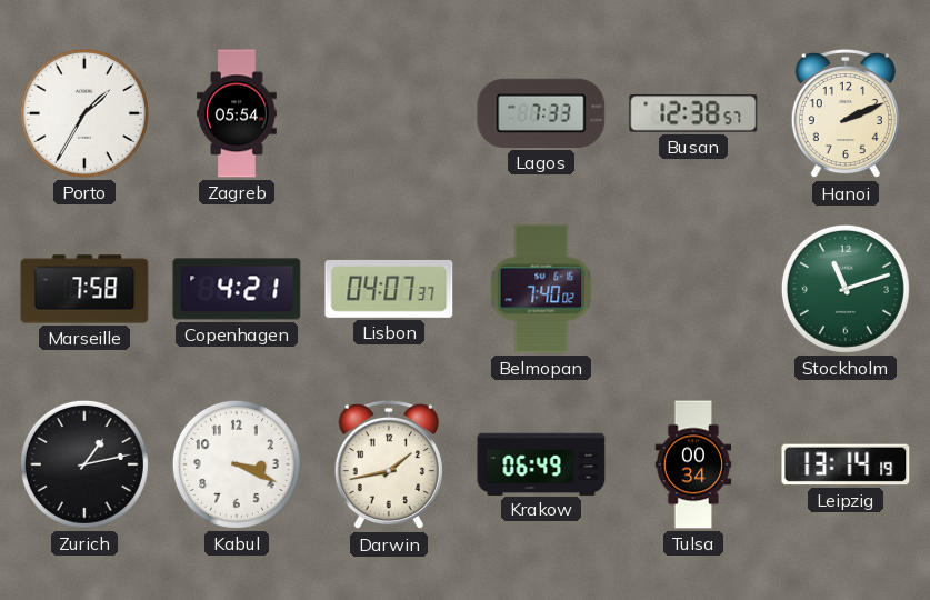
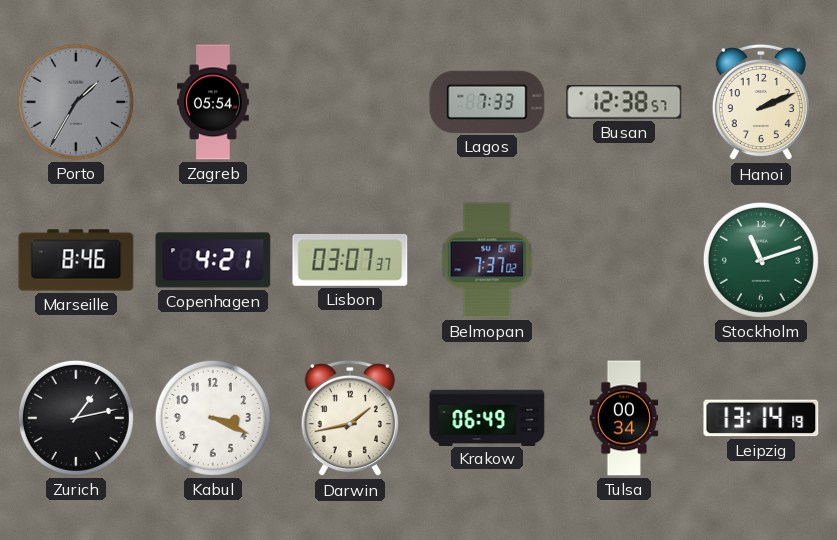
Porto dial: white -> grey (76, 102)
Marseille: 7:58 -> 8:46 (76, 260)
Lisbon: 04:07 -> 03:07 (350, 260)
Belmopan: 7:40 -> 7:37 (487, 260)
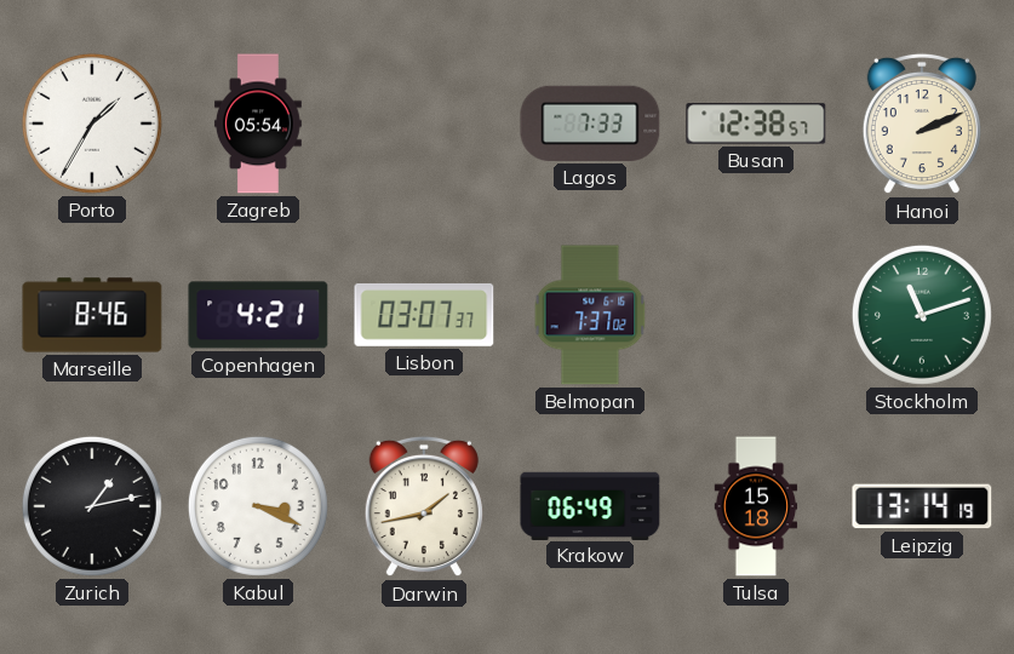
Porto dial: grey -> white (92, 124)
Tulsa: 00:34 -> 15:18 (756, 506)
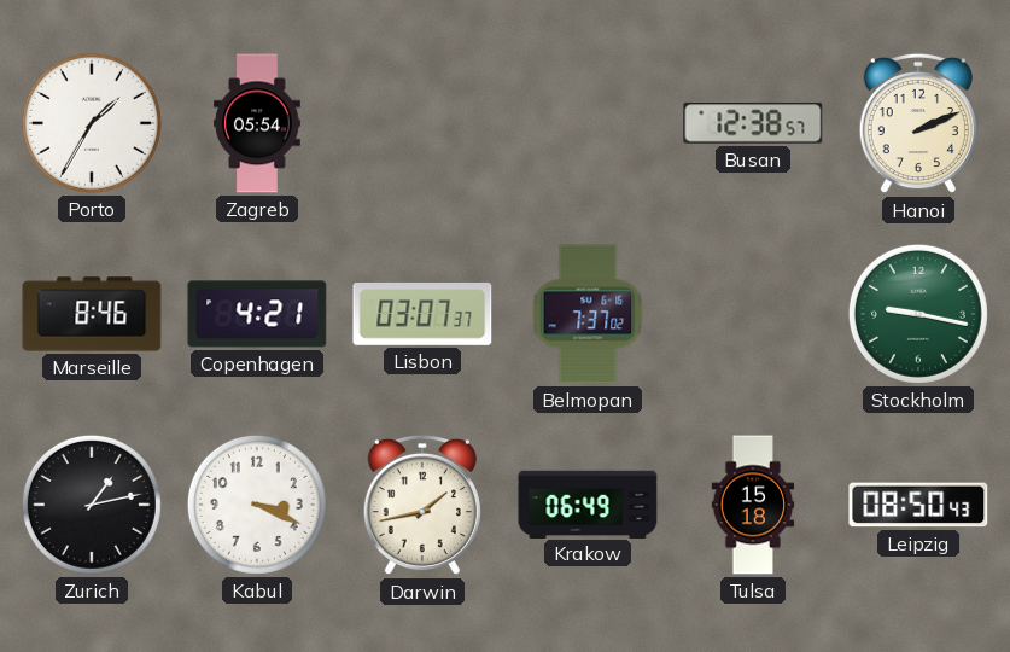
Lagos: 7:33 -> none (590, 124)
Stockholm: 11:12 -> 9:17 (918, 314)
Leipzig: 13:14 -> 08:50 (918, 505)
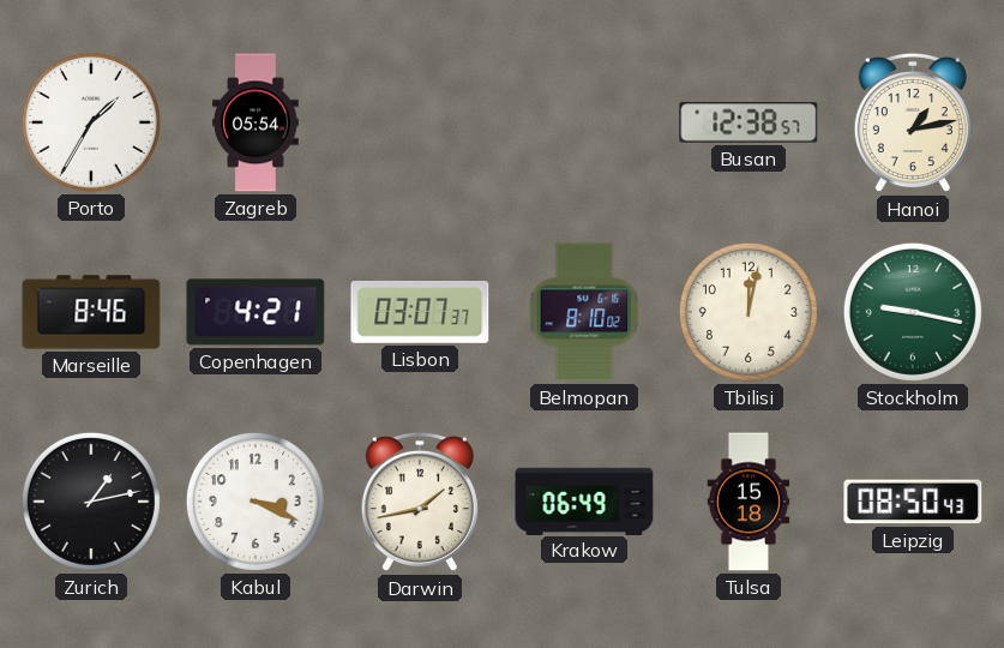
Hanoi: 2:11 -> 1:13 (913, 122)
Belmopan: 7:37 -> 8:10 (584, 312)
Tbilisi: none -> 12:02 (749, 312)
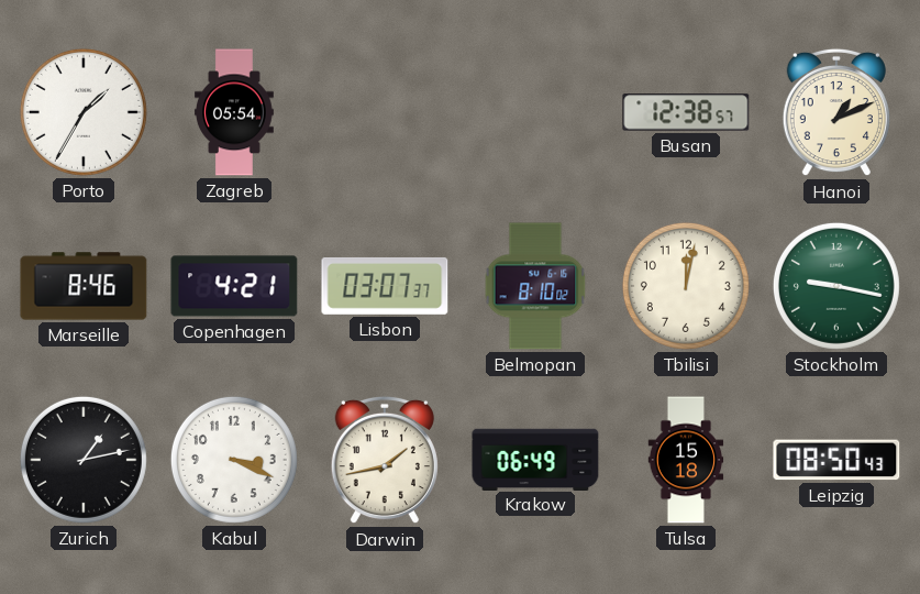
Hanoi: 1:13 -> 1:11 (836, 112)
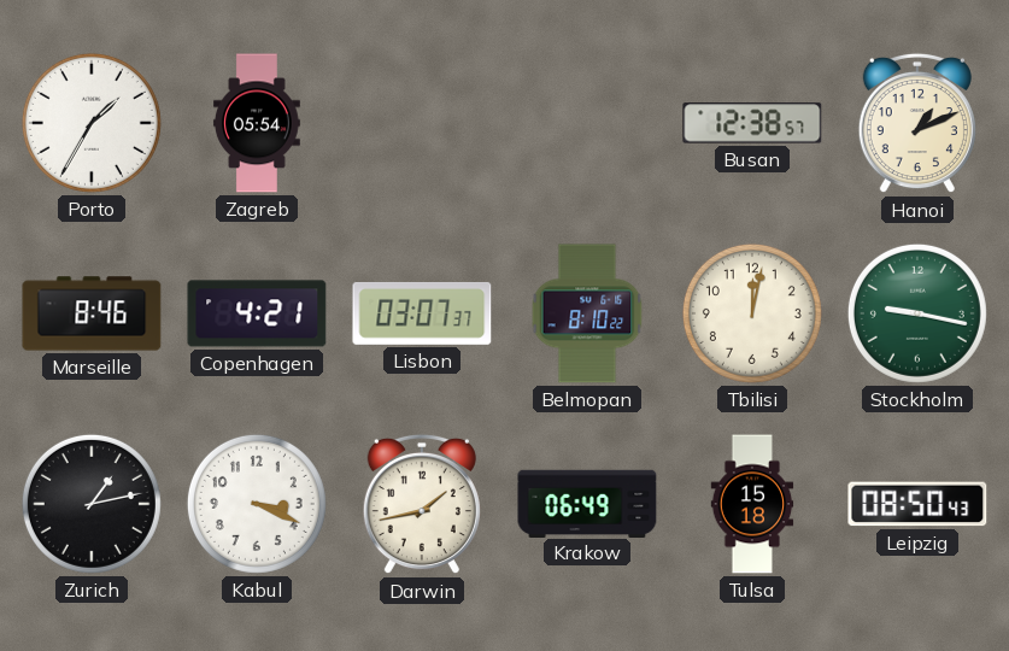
Belmopan: 8:10:02 -> 8:10:22 (587, 313)
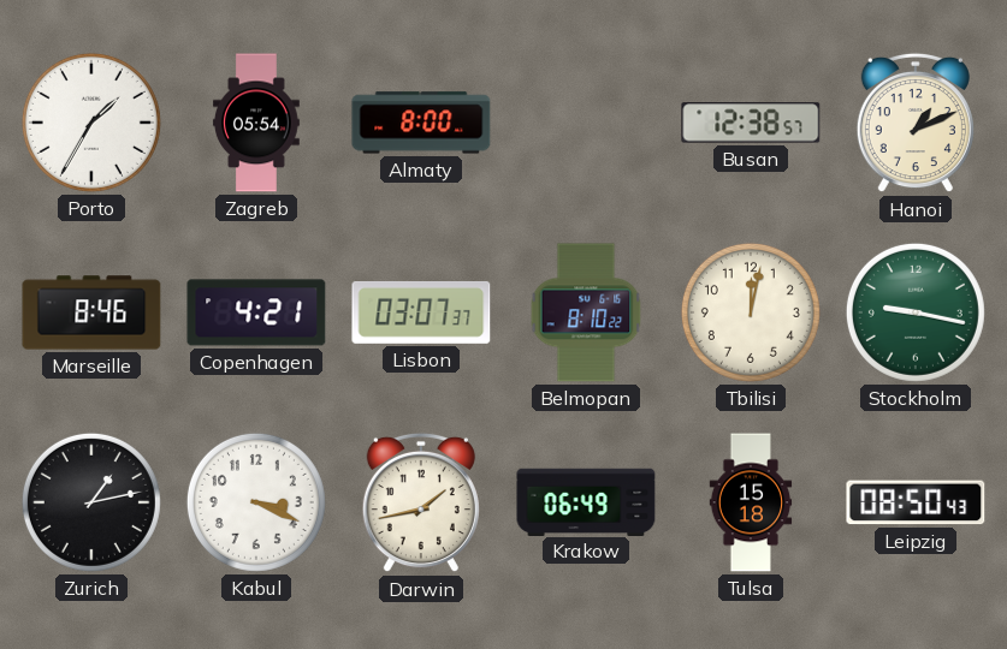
Almaty: none -> 8:00 (421, 123)
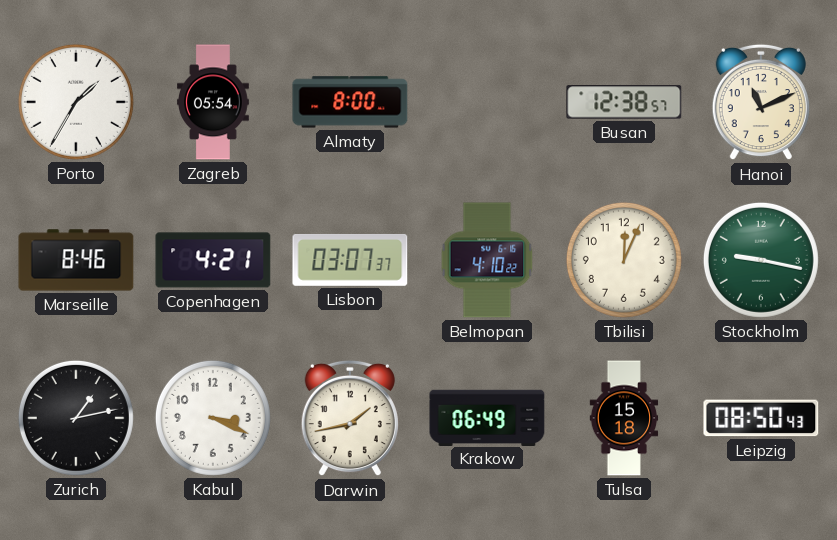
Hanoi: 1:11 -> 11:11 (761, 102)
Belmopan: 8:10 -> 4:10 (487, 260)
Tbilisi: 12:02 -> 12:04 (624, 260)
